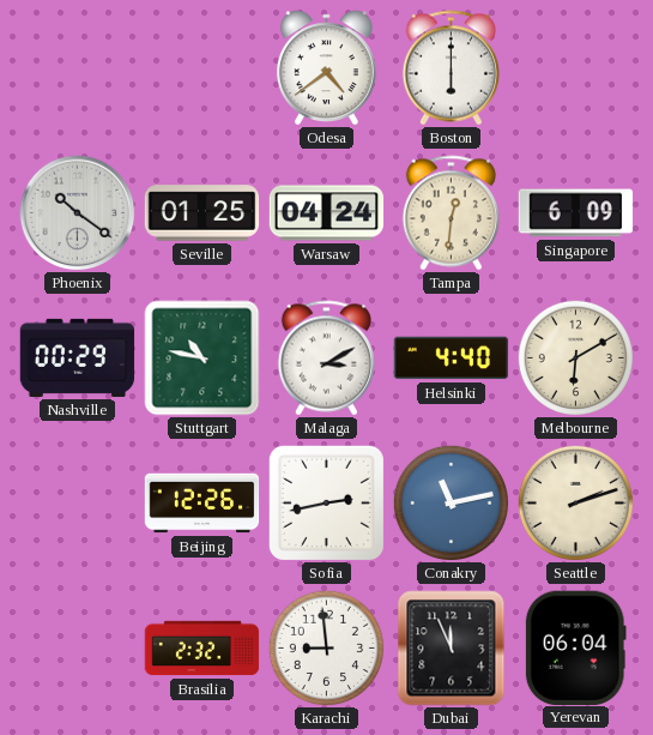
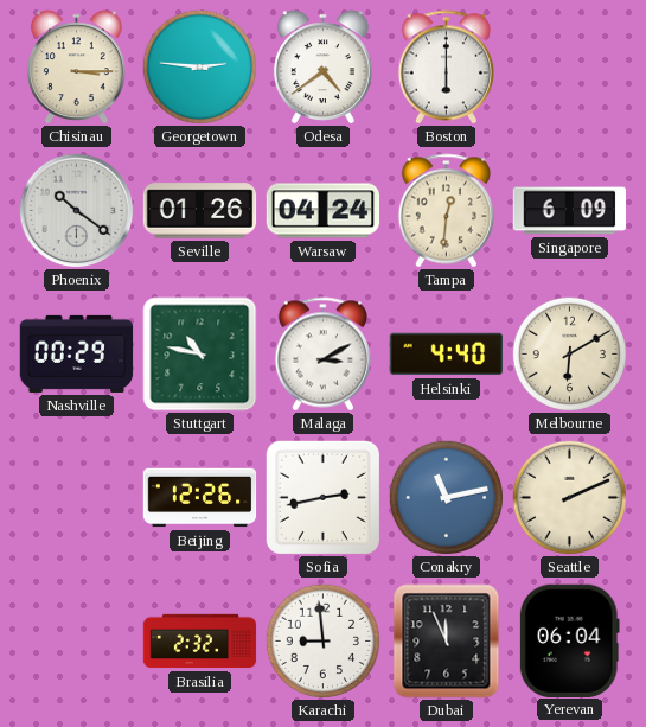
Chisinau: none -> 3:15 (76, 66)
Georgetown: none -> 2:46 (199, 66)
Seville: 01:25 -> 01:26 (200, 211)
Seattle: 2:12 -> 2:11 (569, 497)
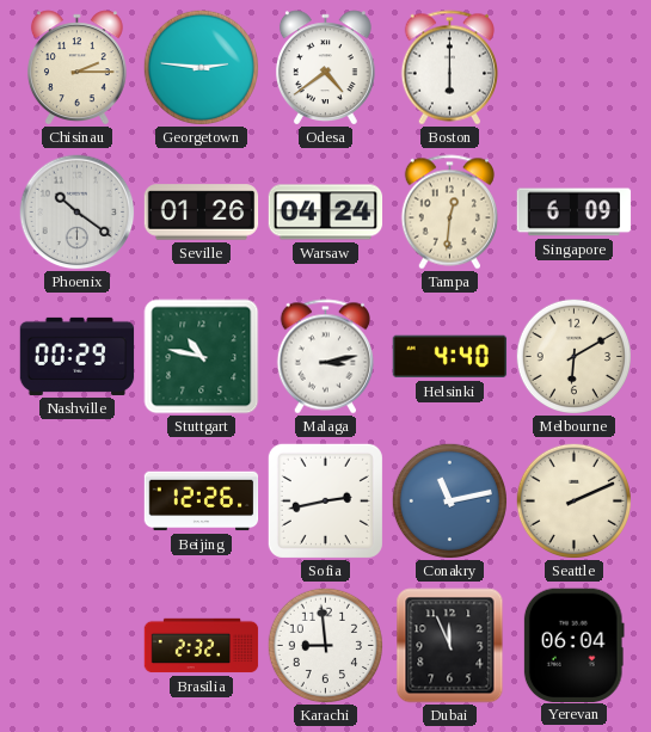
Chisinau: 3:15 -> 2:15 (76, 67)
Malaga: 3:10 -> 3:13 (325, 357)
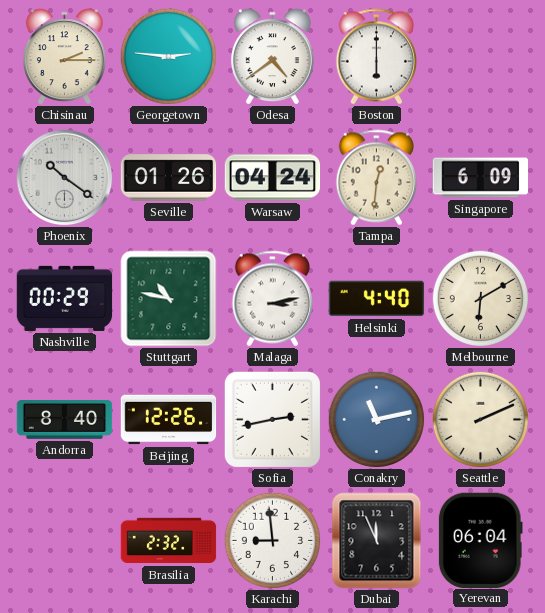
Andorra: none -> 8:40 (65, 420)
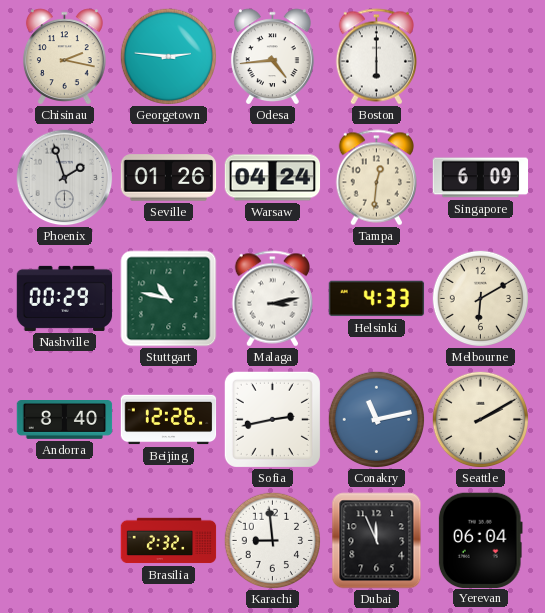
Chisinau: 2:15 -> 2:17 (64, 56)
Odesa: 4:39 -> 4:44 (272, 56)
Phoenix: 10:21 -> 1:57 (65, 178)
Helsinki: 4:40 -> 4:33 (377, 299)
Seattle: 2:11 -> 2:10 (480, 419)
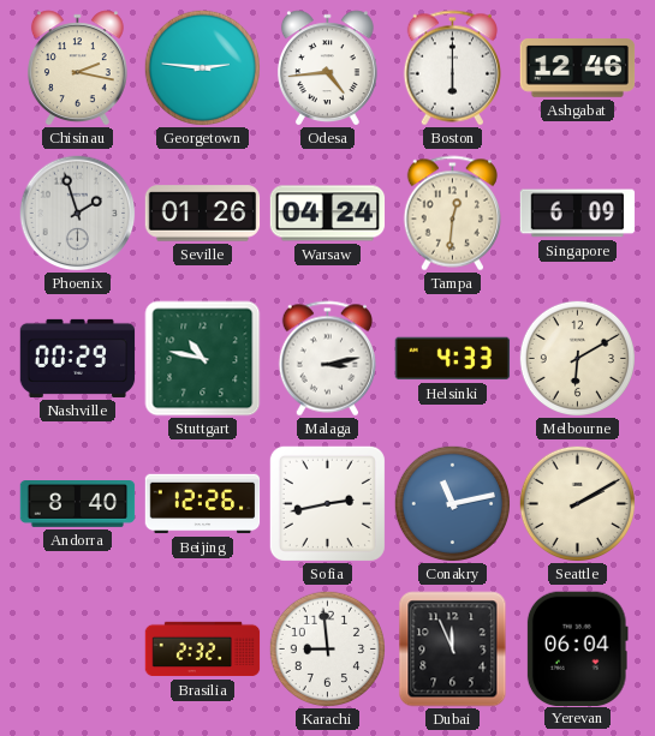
Ashgabat: none -> 12:46 (578, 68)
